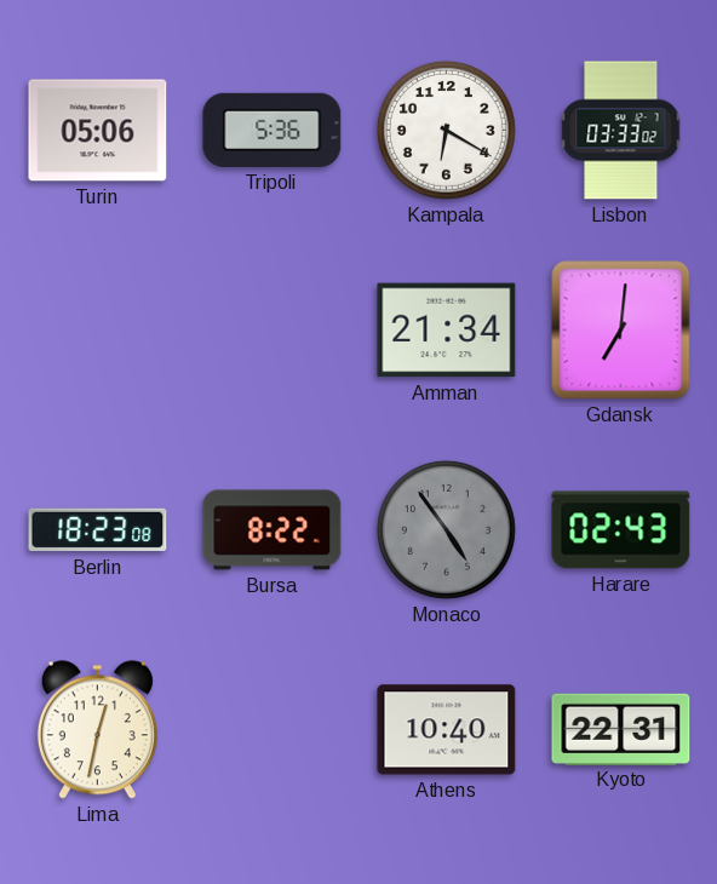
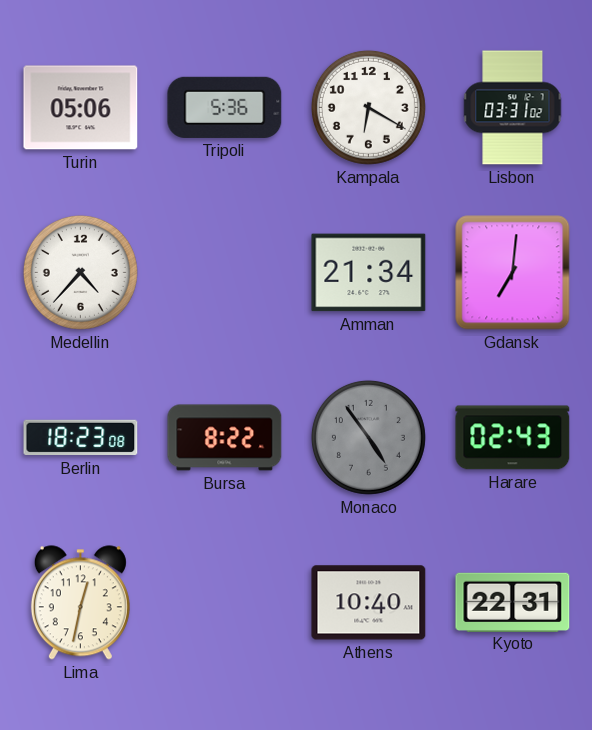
Lisbon: 03:33 -> 03:31 (513, 108)
Medellin: none -> 4:37 (80, 272)
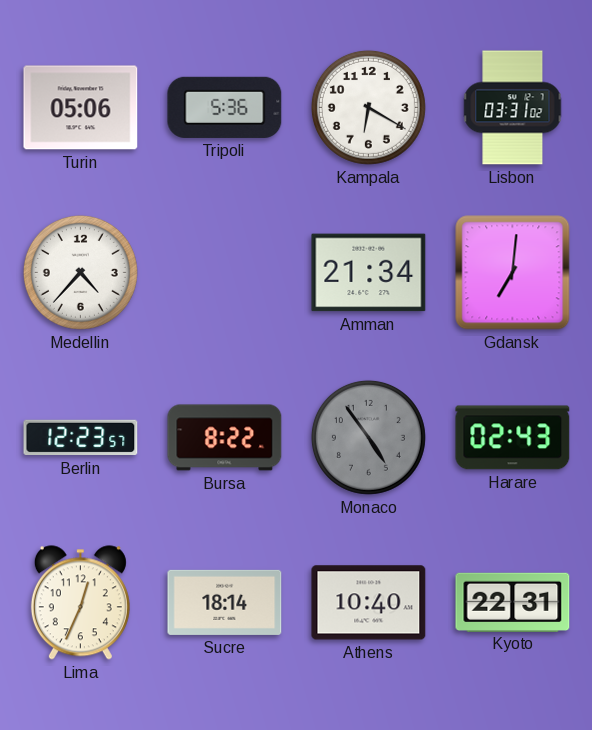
Berlin: 18:23 -> 12:23 (81, 438)
Lima: 12:32 -> 12:34 (80, 603)
Sucre: none -> 18:14 (225, 602)
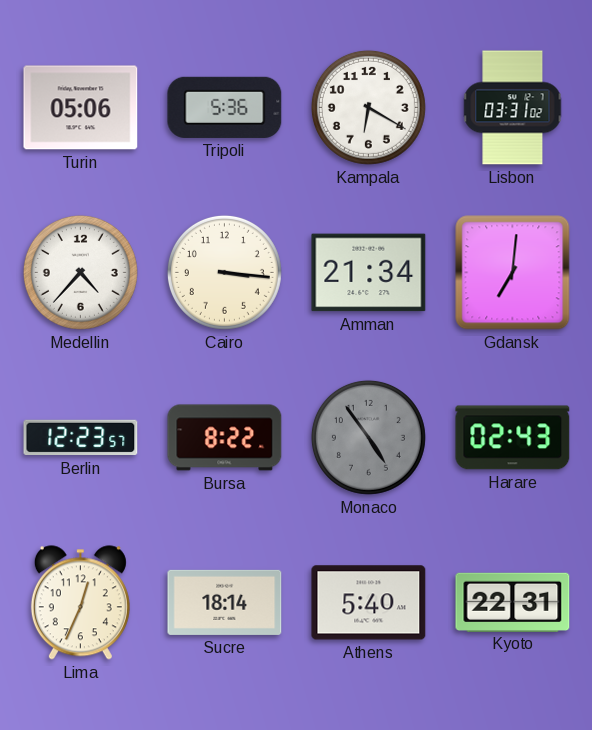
Cairo: none -> 3:16 (224, 272)
Athens: 10:40 -> 5:40 (369, 603)
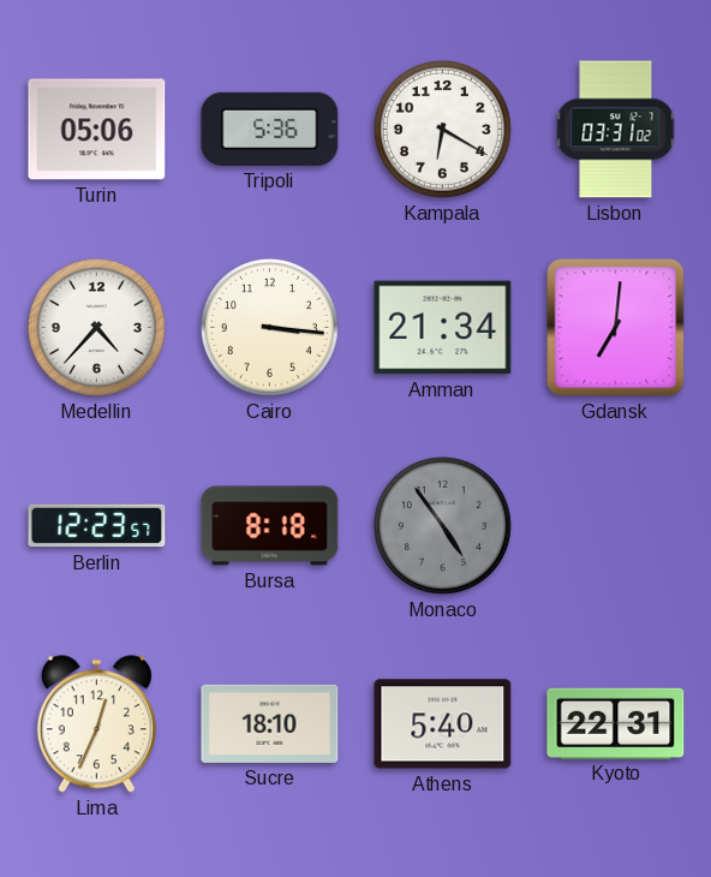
Bursa: 8:22 -> 8:18 (270, 526)
Harare: 02:43 -> none (513, 438)
Sucre: 18:14 -> 18:10 (270, 723)
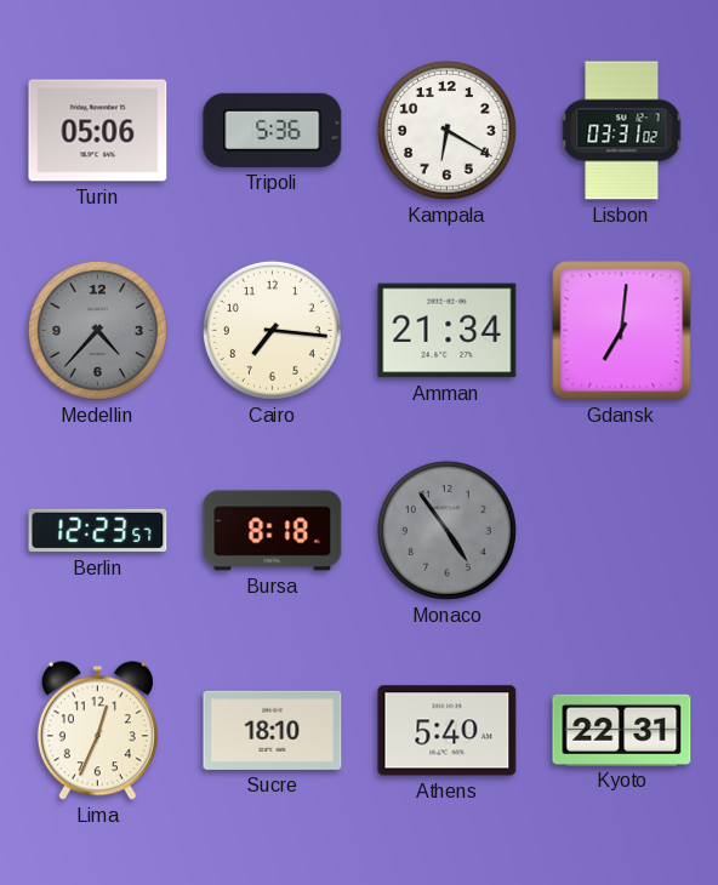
Medellin dial: white -> grey (97, 330)
Cairo: 3:16 -> 7:16 (272, 330)
